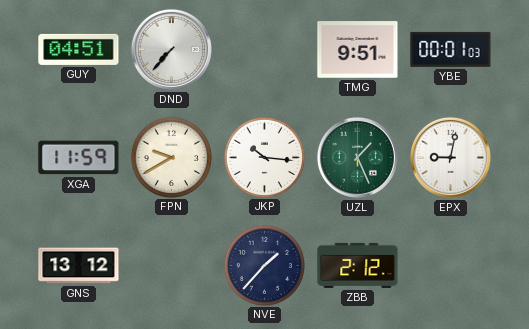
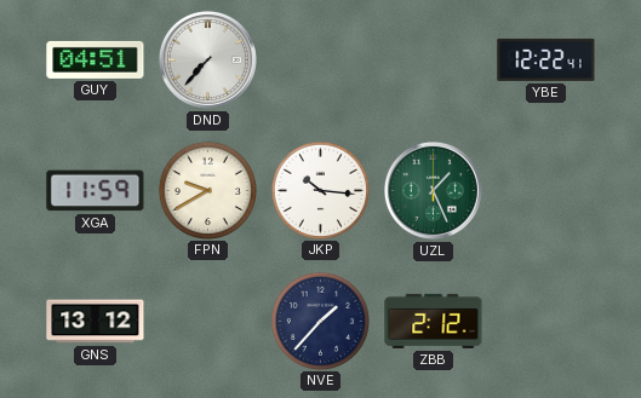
TMG: 9:51 -> none (358, 50)
YBE: 00:01 -> 12:22 (546, 59)
EPX: 9:02 -> none (450, 157)
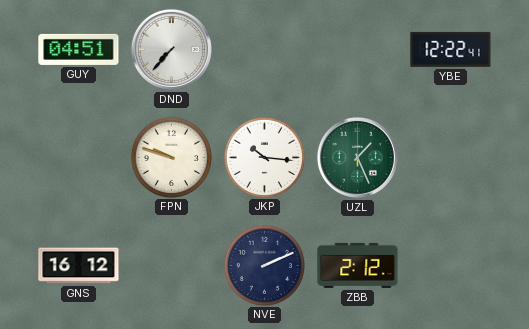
XGA: 11:59 -> none (96, 191)
FPN: 9:40 -> 9:48 (171, 157)
GNS: 13:12 -> 16:12 (79, 266)
NVE: 1:37 -> 2:11 (264, 265)
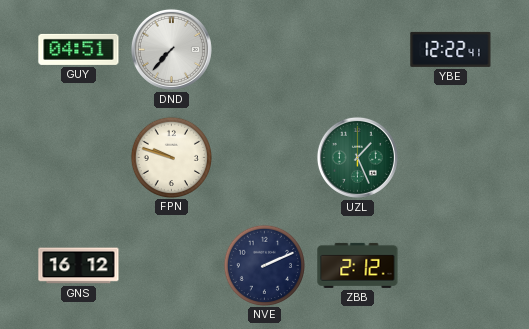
JKP: 10:16 -> none (264, 157)
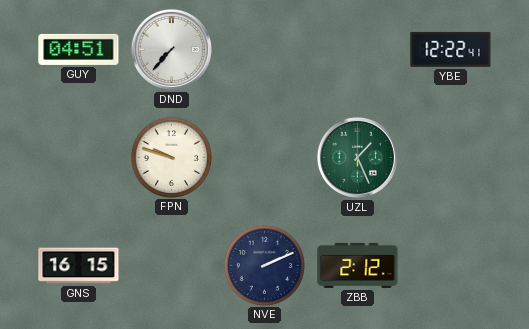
GNS: 16:12 -> 16:15 (79, 266)
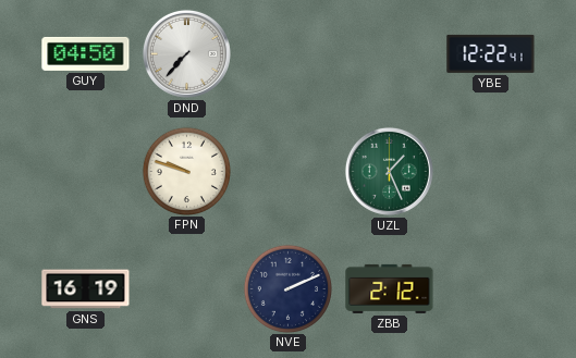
GUY: 04:51 -> 04:50 (86, 53)
GNS: 16:15 -> 16:19 (86, 289)
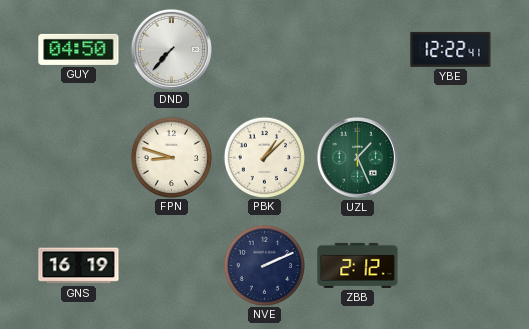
FPN: 9:48 -> 8:48 (171, 157)
PBK: none -> 1:08 (264, 157)
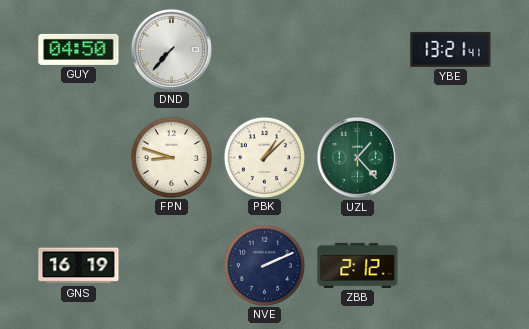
YBE: 12:22 -> 13:21 (451, 49)
UZL: 1:26 -> 1:23 (357, 157)
